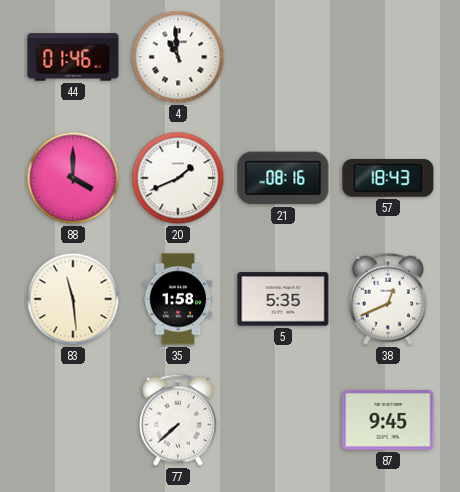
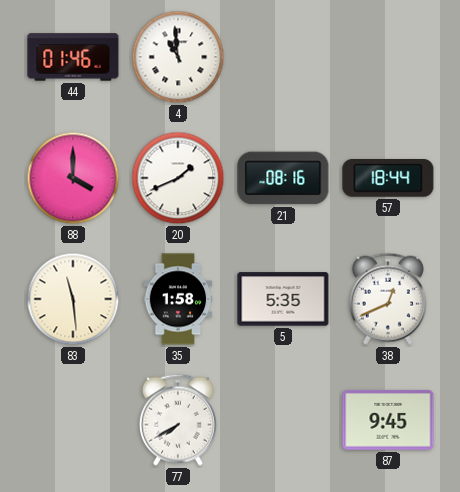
57: 18:43 -> 18:44 (388, 179)
77: 7:38 -> 7:40 (178, 420)
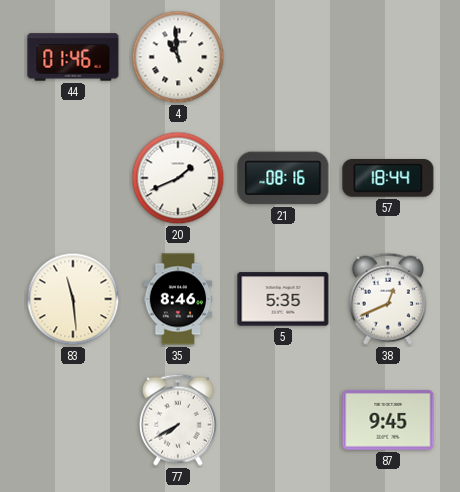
88: 4:00 -> none (73, 178)
35: 1:58 -> 8:46 (178, 299)
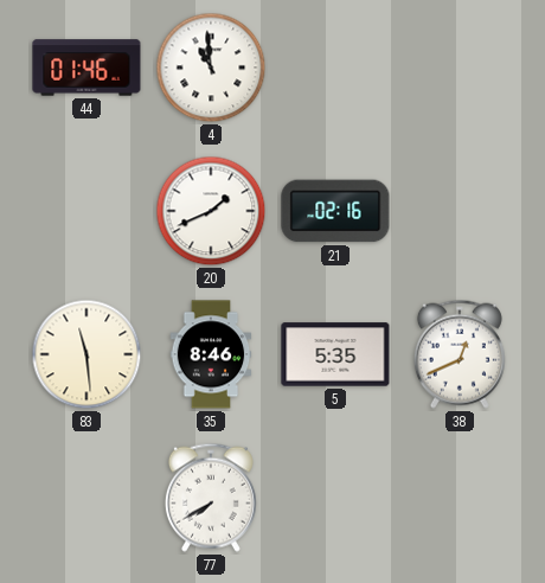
21: 08:16 -> 02:16 (335, 211)
57: 18:44 -> none (388, 179)
87: 9:45 -> none (388, 420)
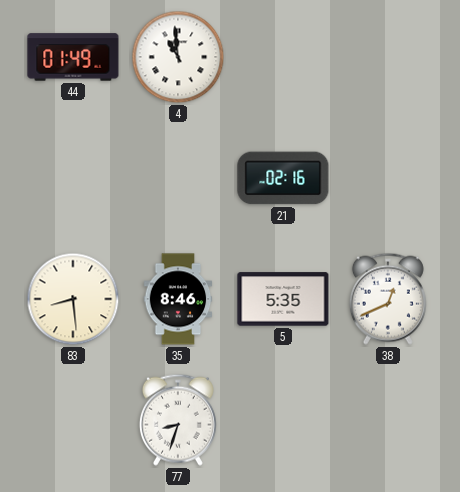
44: 01:46 -> 01:49 (73, 57)
20: 1:41 -> none (211, 211)
83: 11:29 -> 8:29 (73, 299)
77: 7:40 -> 8:33 (178, 420)
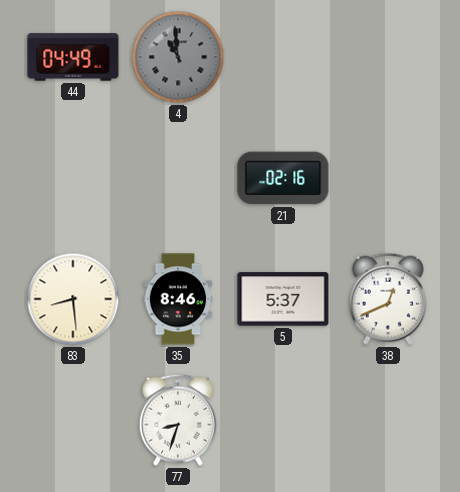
44: 01:49 -> 04:49 (73, 57)
4 dial: white -> grey (178, 57)
5: 5:35 -> 5:37 (283, 299)
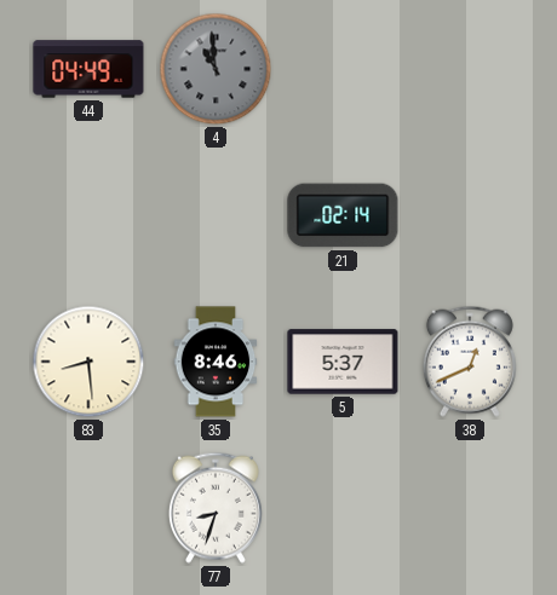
21: 02:16 -> 02:14 (343, 215)
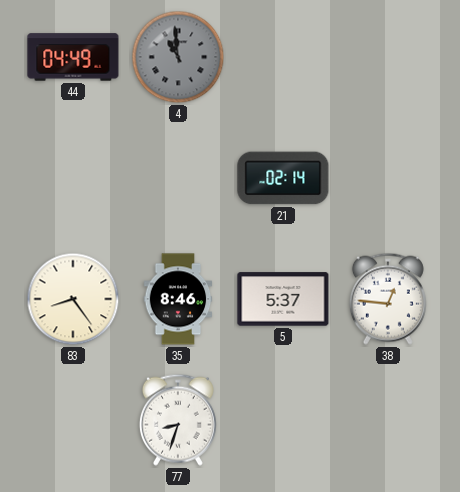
83: 8:29 -> 8:24 (73, 299)
38: 12:41 -> 12:46 (388, 299)
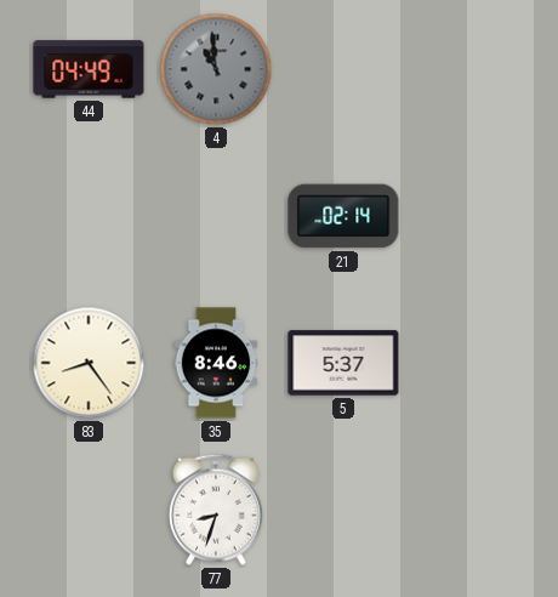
38: 12:46 -> none (388, 299)
